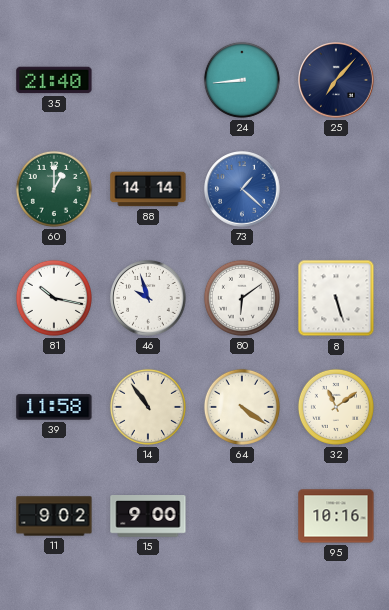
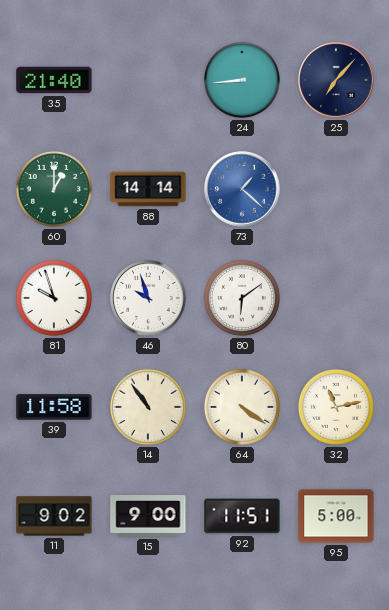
81: 10:17 -> 9:57 (54, 298)
8: 5:27 -> none (336, 298)
32: 11:09 -> 11:13 (336, 407)
92: none -> 11:51 (242, 516)
95: 10:16 -> 5:00 (336, 516)
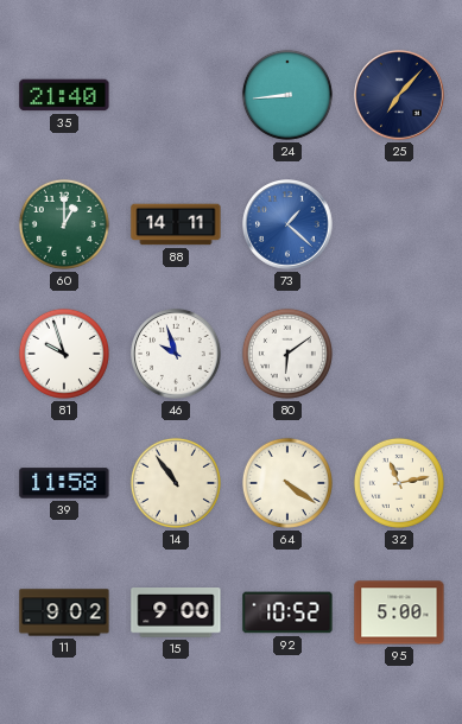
88: 14:14 -> 14:11 (176, 224)
92: 11:51 -> 10:52 (287, 612)
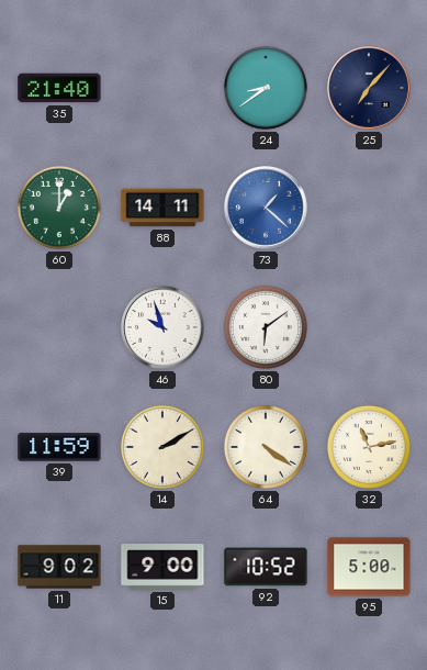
24: 8:44 -> 8:39 (266, 88)
81: 9:57 -> none (64, 354)
39: 11:58 -> 11:59 (59, 447)
14: 10:54 -> 2:10 (162, 447)
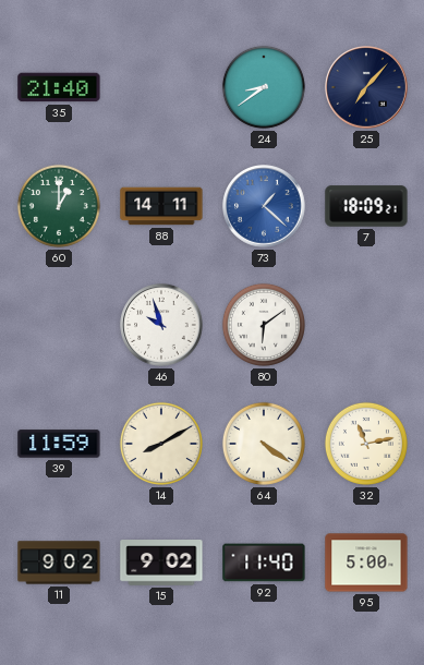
7: none -> 18:09 (366, 206)
14: 2:10 -> 8:10 (161, 444)
15: 9:00 -> 9:02 (161, 564)
92: 10:52 -> 11:40 (264, 563)
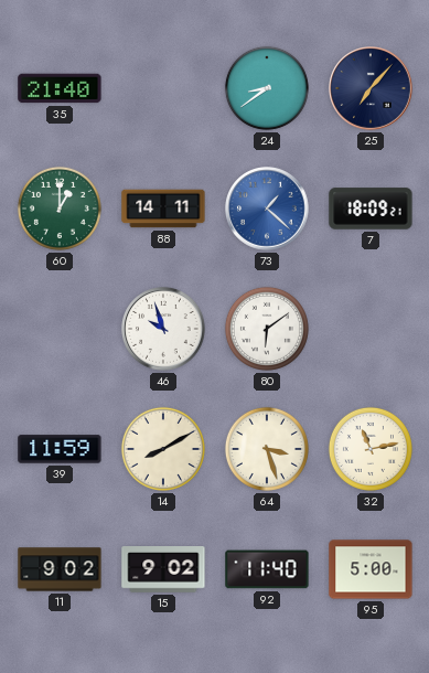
64: 4:21 -> 3:27 (267, 449)
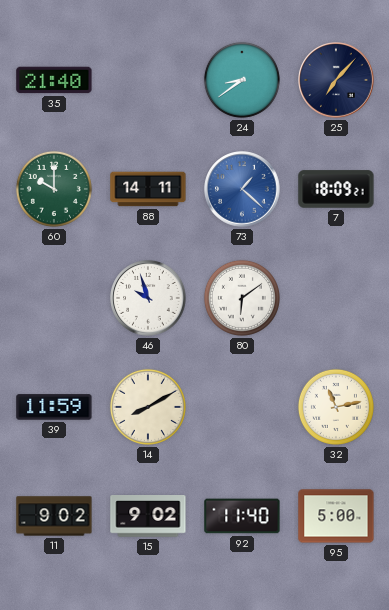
60: 1:00 -> 10:00 (54, 189)
64: 3:27 -> none (267, 449)
